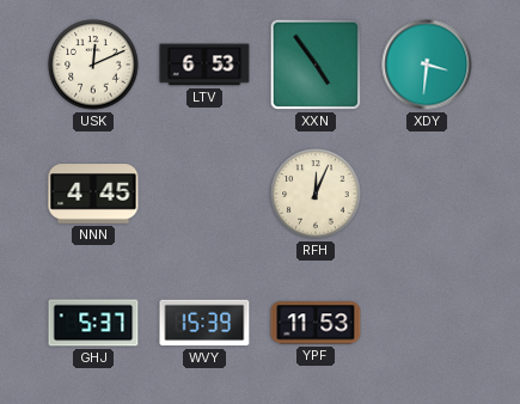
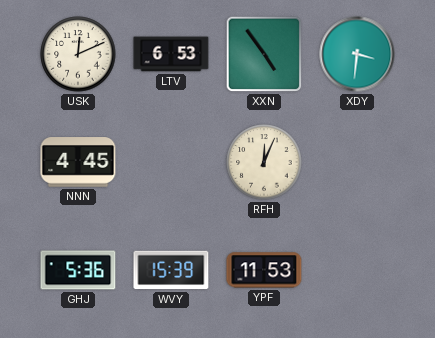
GHJ: 5:37 -> 5:36 (78, 270)
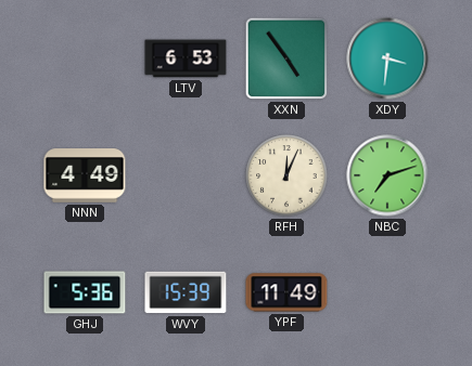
USK: 12:11 -> none (78, 54)
NNN: 4:45 -> 4:49 (85, 175)
NBC: none -> 7:12 (387, 175)
YPF: 11:53 -> 11:49 (286, 292)
